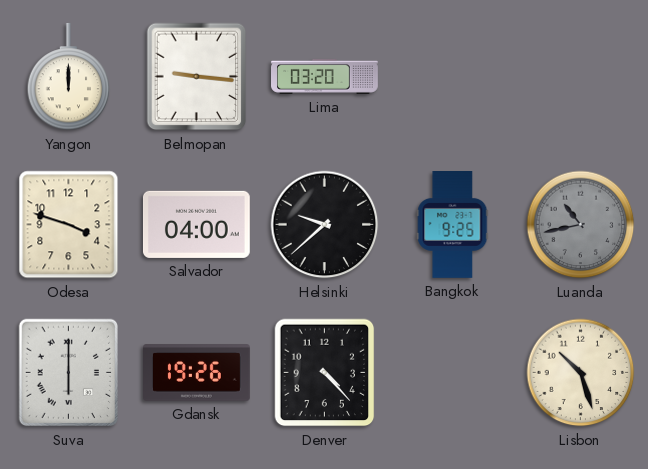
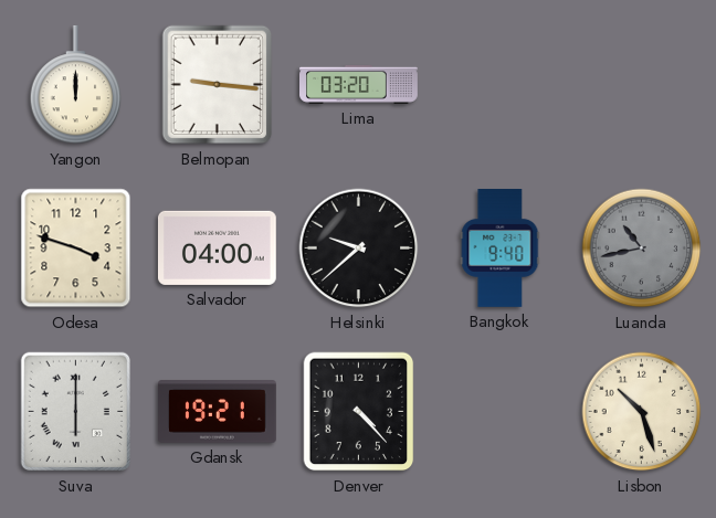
Bangkok: 9:25 -> 9:40 (501, 249)
Gdansk: 19:26 -> 19:21 (218, 412)
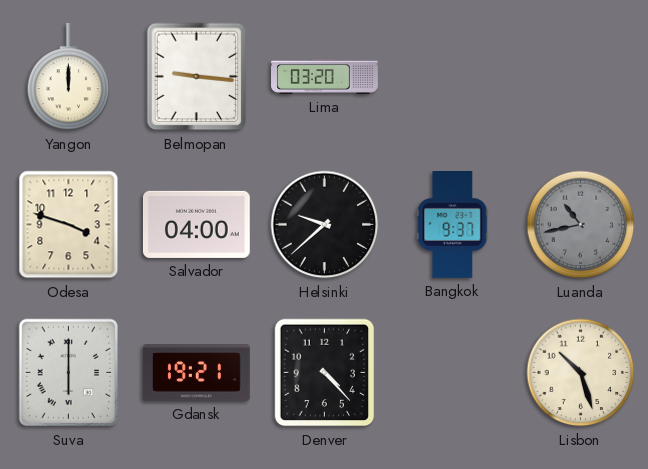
Bangkok: 9:40 -> 9:37 (453, 225)
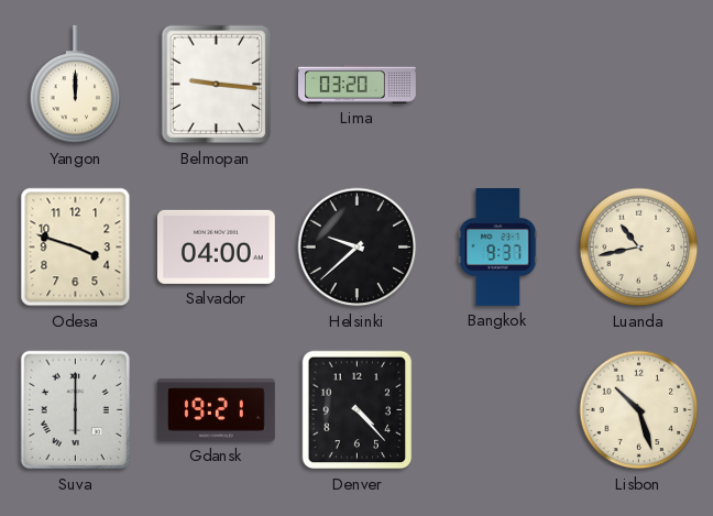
Luanda dial: grey -> cream (639, 248)
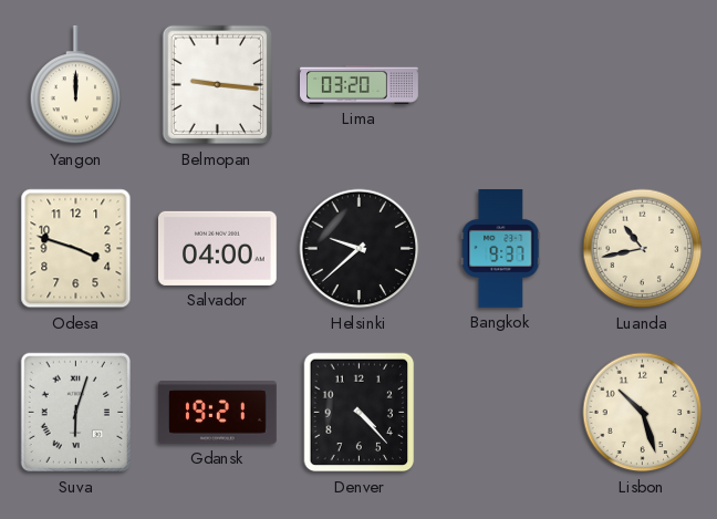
Suva: 6:00 -> 6:03 (75, 413)
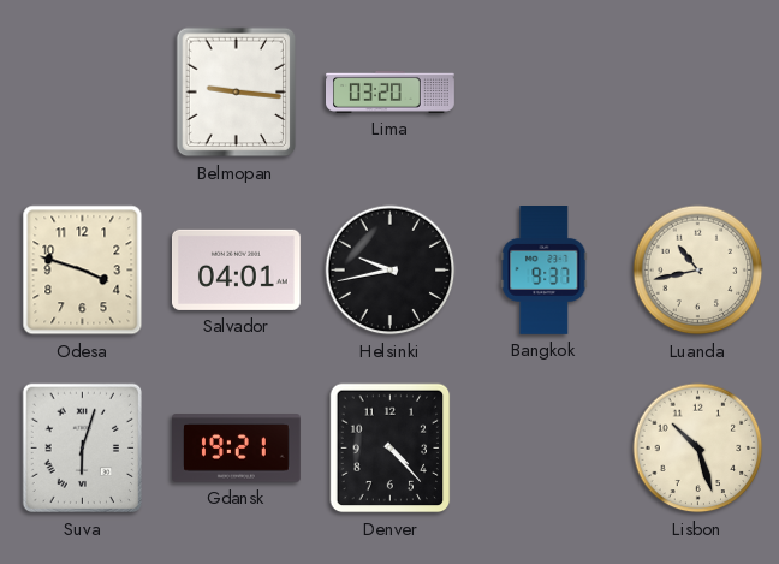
Yangon: 12:00 -> none (76, 85)
Salvador: 04:00 -> 04:01 (236, 269)
Helsinki: 9:38 -> 9:43 (391, 271)
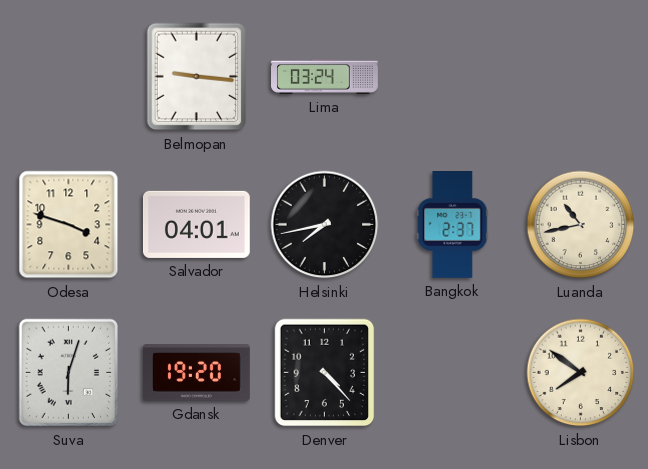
Lima: 03:20 -> 03:24 (325, 76)
Helsinki: 9:43 -> 7:43 (325, 225)
Bangkok: 9:37 -> 2:37 (453, 225)
Gdansk: 19:21 -> 19:20 (197, 373)
Lisbon: 10:27 -> 7:51 (581, 373)
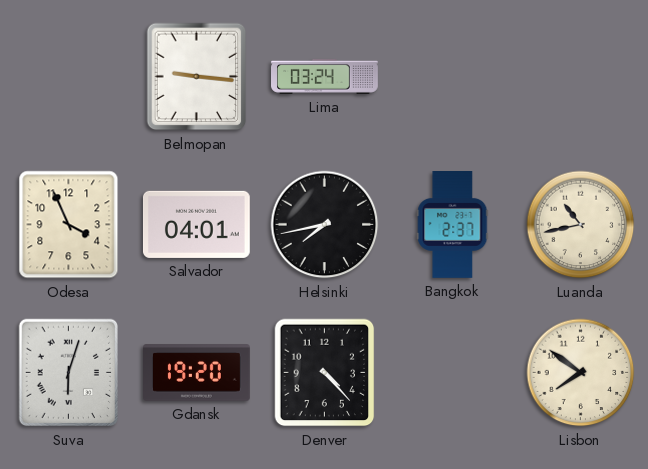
Odesa: 3:48 -> 3:56 (69, 225)
